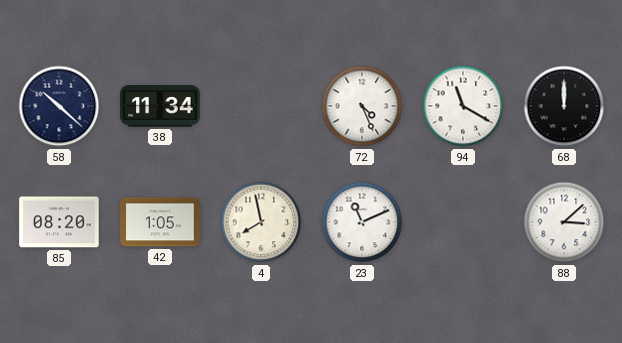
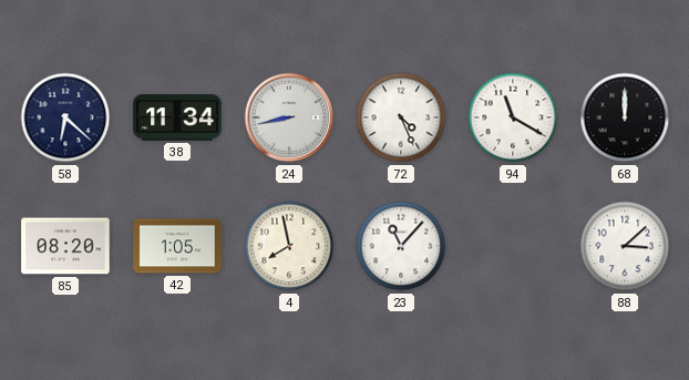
58: 10:22 -> 6:22 (65, 117)
24: none -> 8:43 (289, 117)
23: 11:11 -> 11:07 (401, 246)
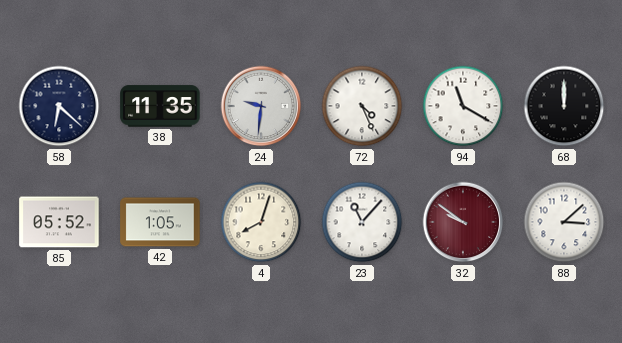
38: 11:34 -> 11:35 (160, 106)
24: 8:43 -> 9:31 (261, 106)
85: 08:20 -> 05:52 (59, 222)
4: 7:58 -> 8:03 (261, 222)
32: none -> 9:51 (463, 222)
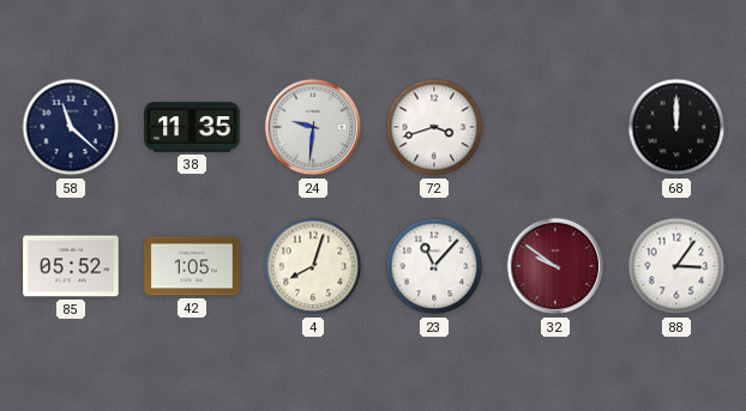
58: 6:22 -> 11:22 (71, 127)
72: 4:26 -> 3:42 (434, 127)
94: 11:20 -> none (463, 106)
88: 3:08 -> 3:06 (676, 266)
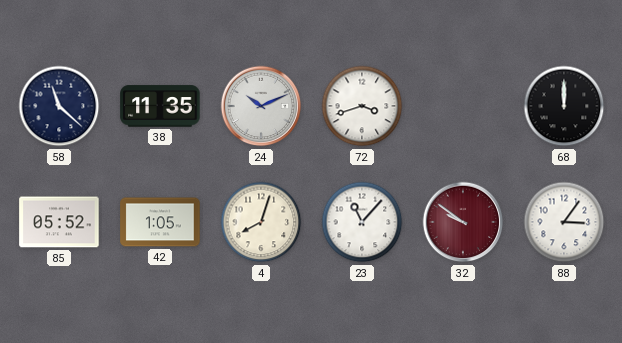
24: 9:31 -> 10:11 (261, 106)
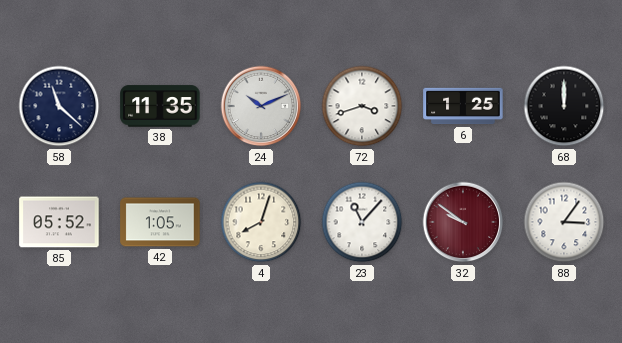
6: none -> 1:25 (463, 106)
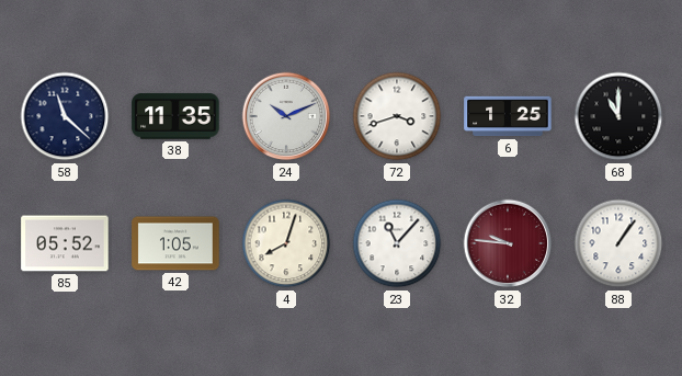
68: 12:00 -> 11:00 (618, 116)
32: 9:51 -> 9:46 (508, 243)
88: 3:06 -> 1:06 (618, 243)
